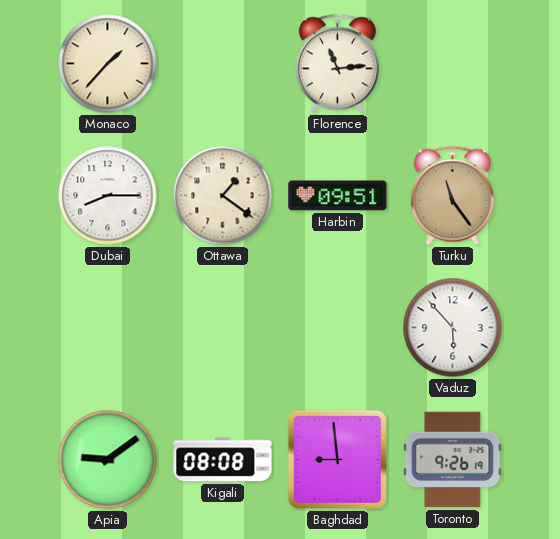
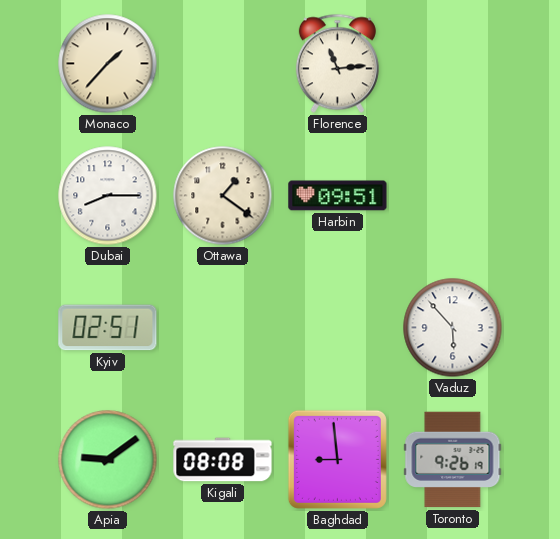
Turku: 11:24 -> none (452, 196)
Kyiv: none -> 02:51 (108, 328)
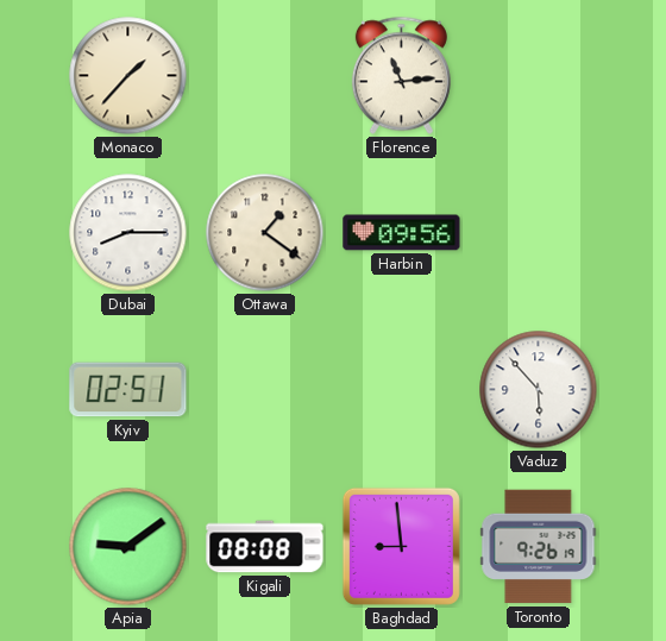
Harbin: 09:51 -> 09:56 (402, 233)
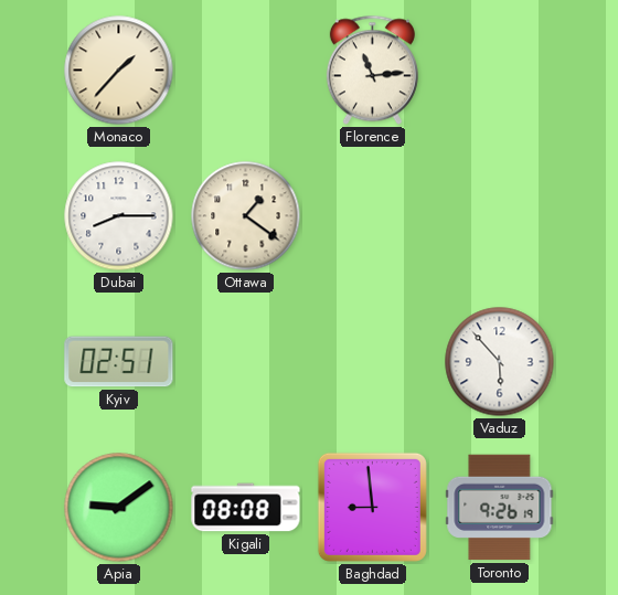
Harbin: 09:56 -> none (402, 233)
